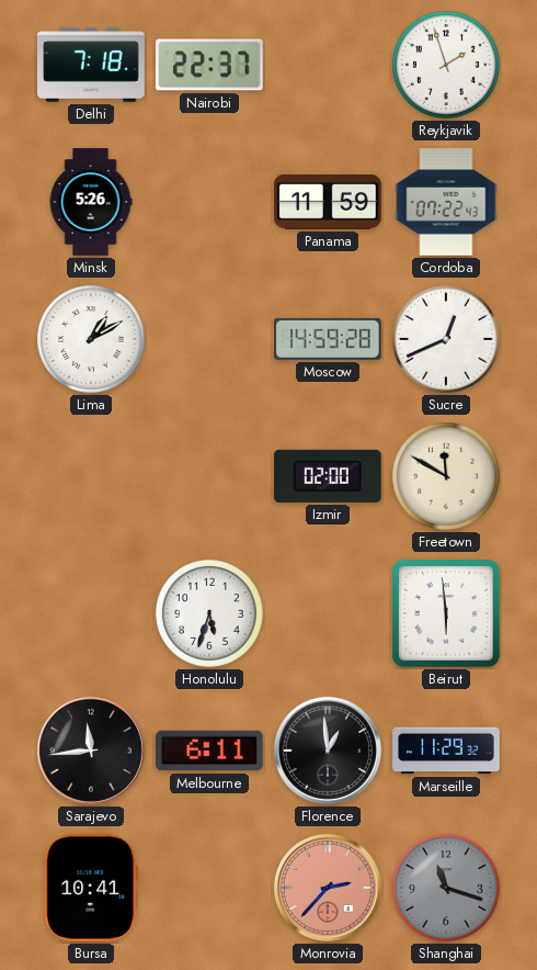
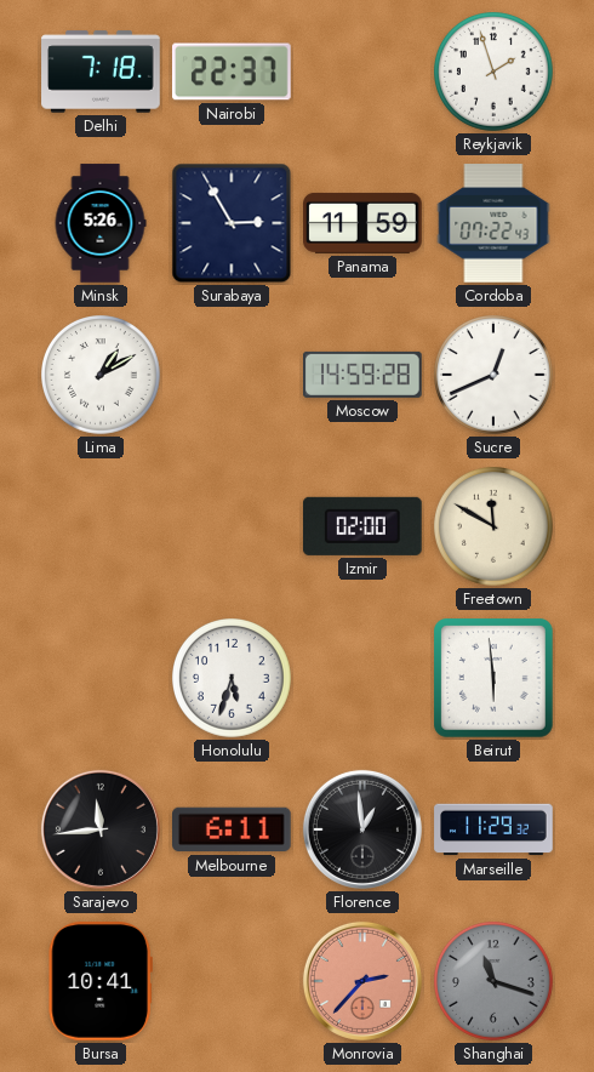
Surabaya: none -> 2:55 (232, 223)
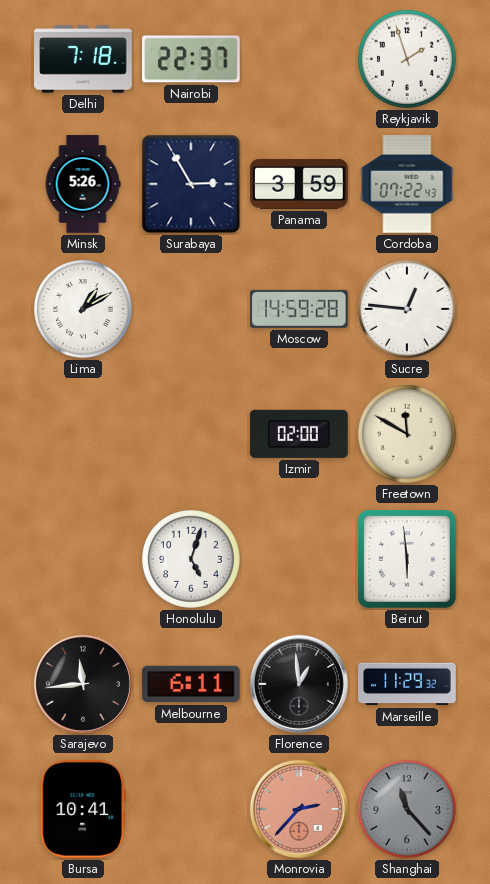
Panama: 11:59 -> 3:59 (299, 184)
Sucre: 12:41 -> 12:46 (408, 310)
Honolulu: 5:33 -> 5:03 (192, 560)
Shanghai: 11:18 -> 11:23 (408, 810)
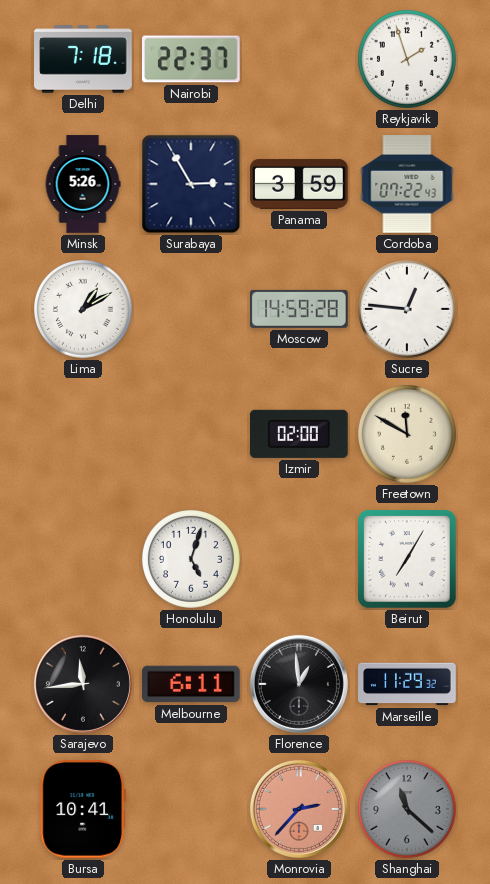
Beirut: 5:59 -> 7:05 (407, 559)
Shanghai: 11:23 -> 11:22 (408, 810)
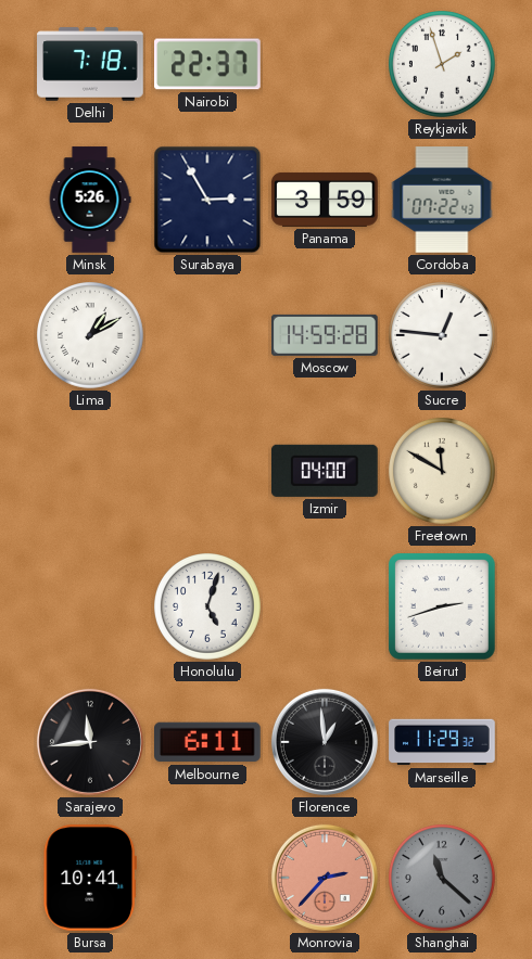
Izmir: 02:00 -> 04:00 (325, 471)
Beirut: 7:05 -> 2:42 (442, 606)
